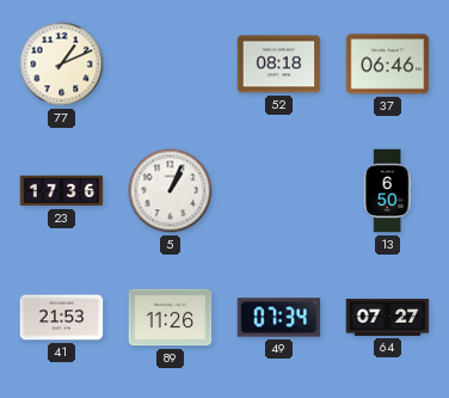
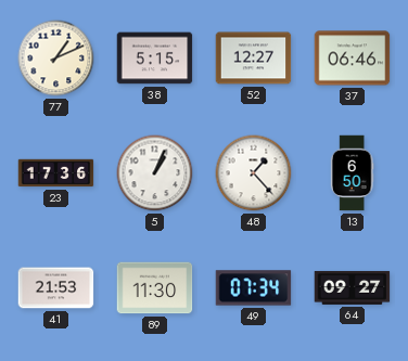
38: none -> 5:15 (155, 59)
52: 08:18 -> 12:27 (254, 59)
48: none -> 1:23 (254, 173)
89: 11:26 -> 11:30 (155, 288)
64: 07:27 -> 09:27 (353, 287)
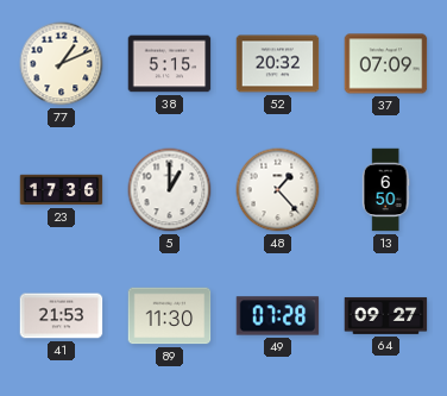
52: 12:27 -> 20:32 (278, 64)
37: 06:46 -> 07:09 (386, 64)
5: 1:04 -> 1:00 (170, 190)
49: 07:34 -> 07:28 (278, 316)
